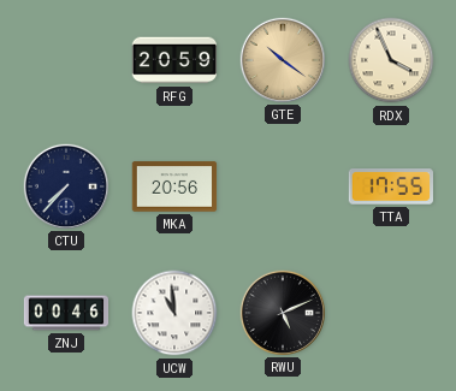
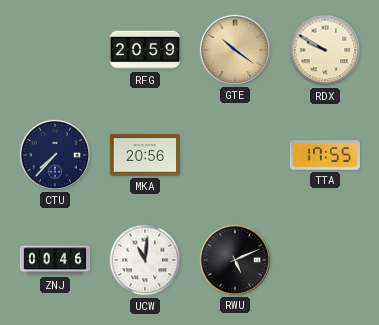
RDX: 3:56 -> 9:50 (325, 50)
UCW: 10:59 -> 11:01 (145, 260)
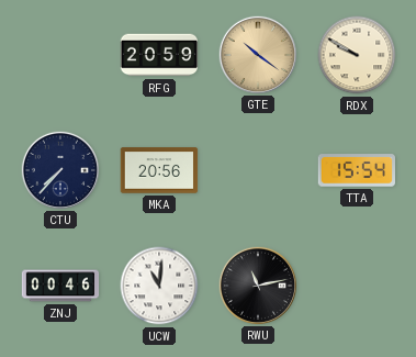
TTA: 17:55 -> 15:54 (356, 170)
RWU: 5:11 -> 11:13 (257, 285)
